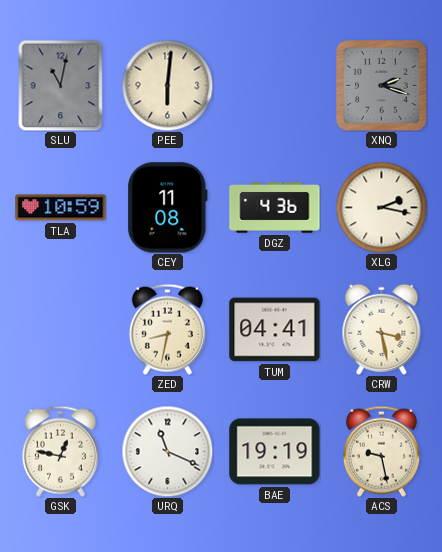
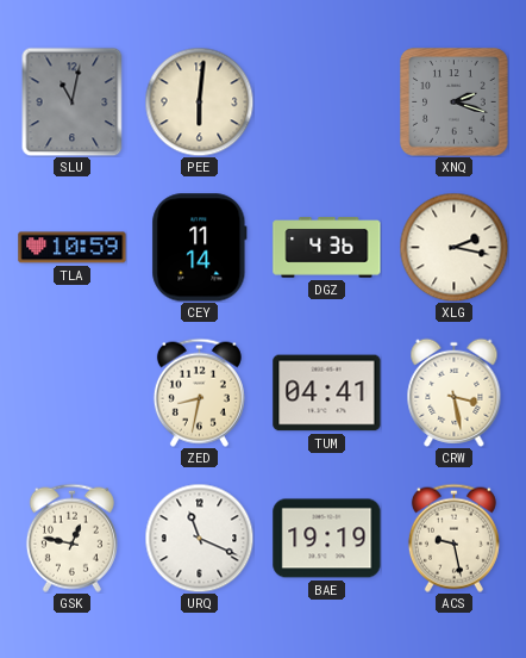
CEY: 11:08 -> 11:14 (200, 248)
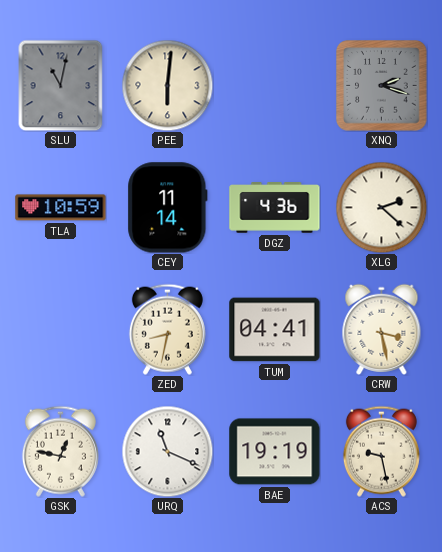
XLG: 2:17 -> 2:22 (381, 207)
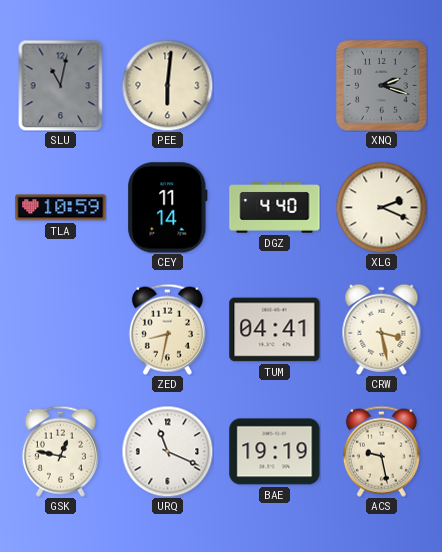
DGZ: 4:36 -> 4:40 (275, 208)
XLG: 2:22 -> 2:19 (381, 207)
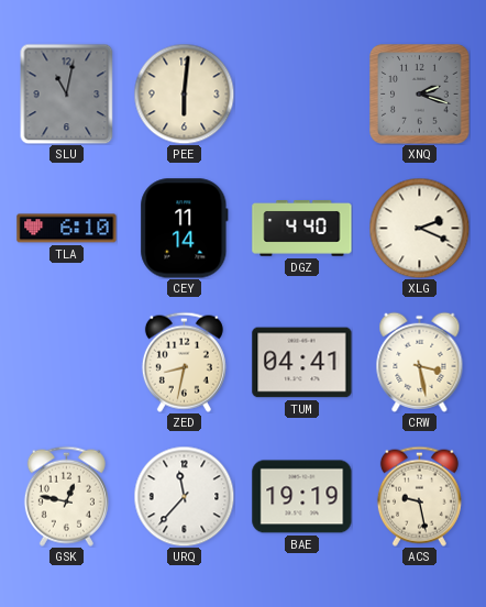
TLA: 10:59 -> 6:10 (67, 229)
URQ: 11:19 -> 11:37 (184, 496)
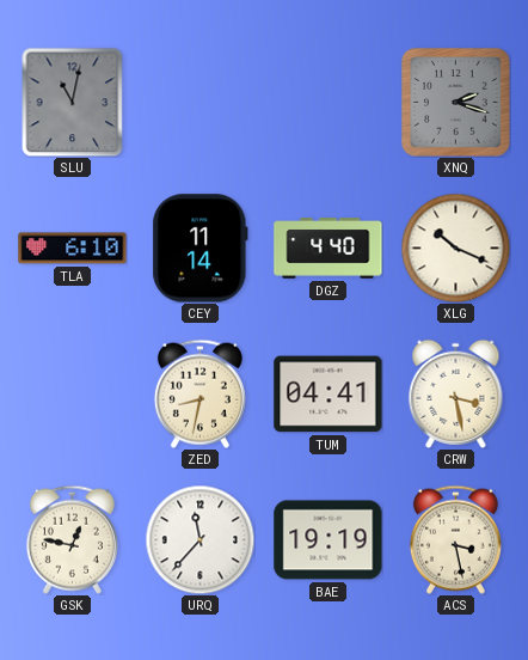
PEE: 6:01 -> none (184, 93)
XLG: 2:19 -> 10:19 (455, 247)
ACS: 9:28 -> 3:28 (455, 539)
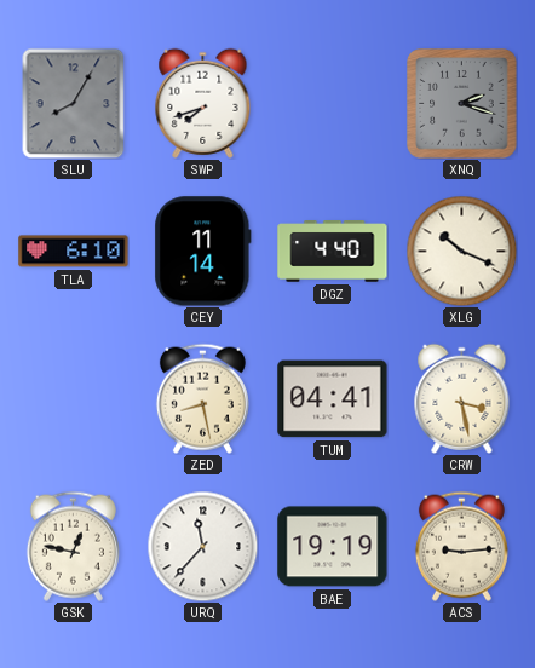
SLU: 11:02 -> 8:05 (74, 103)
SWP: none -> 7:42 (203, 103)
ZED: 8:32 -> 8:28 (202, 398)
ACS: 3:28 -> 9:14 (461, 546)
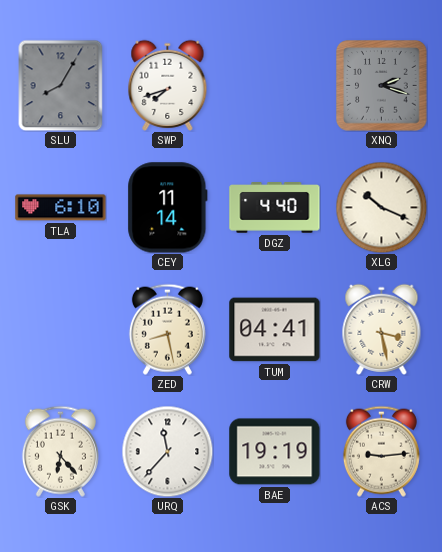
GSK: 12:47 -> 6:23 (60, 451)
